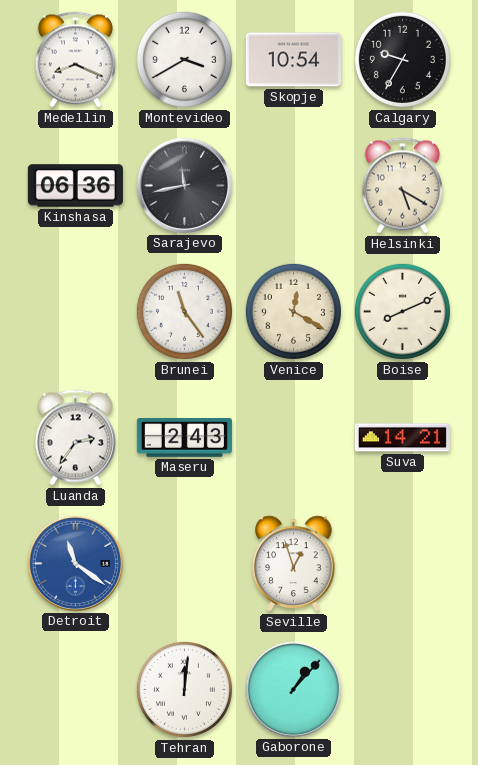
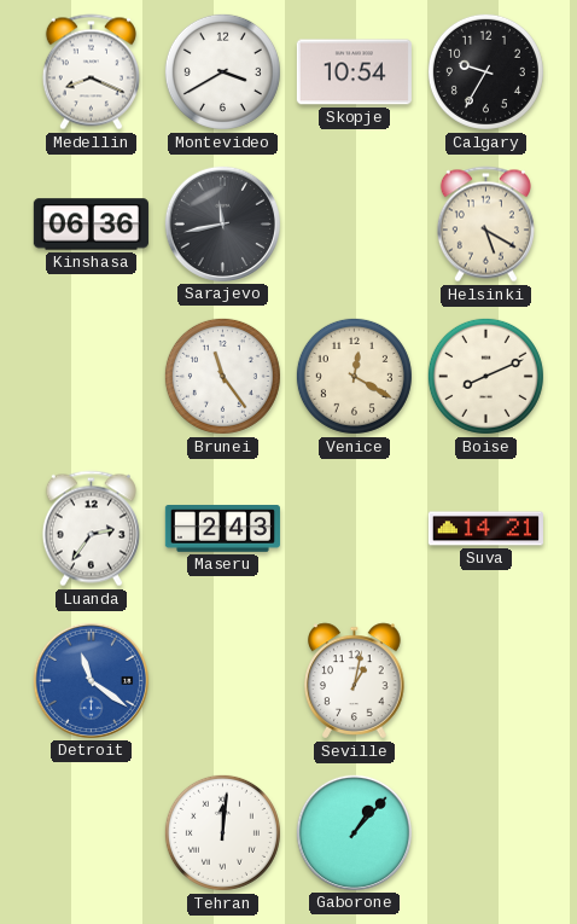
Seville: 12:57 -> 1:02 (355, 681)
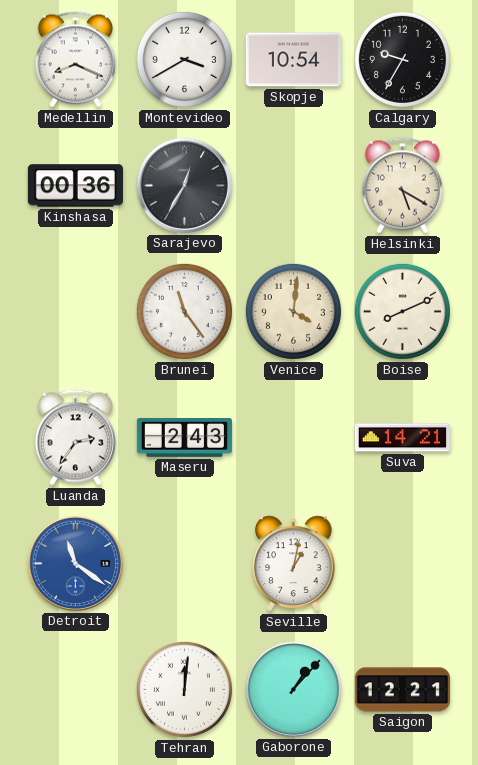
Kinshasa: 06:36 -> 00:36 (75, 186)
Sarajevo: 11:43 -> 12:35 (184, 185)
Venice: 12:20 -> 4:01 (293, 311)
Saigon: none -> 12:21 (402, 690)
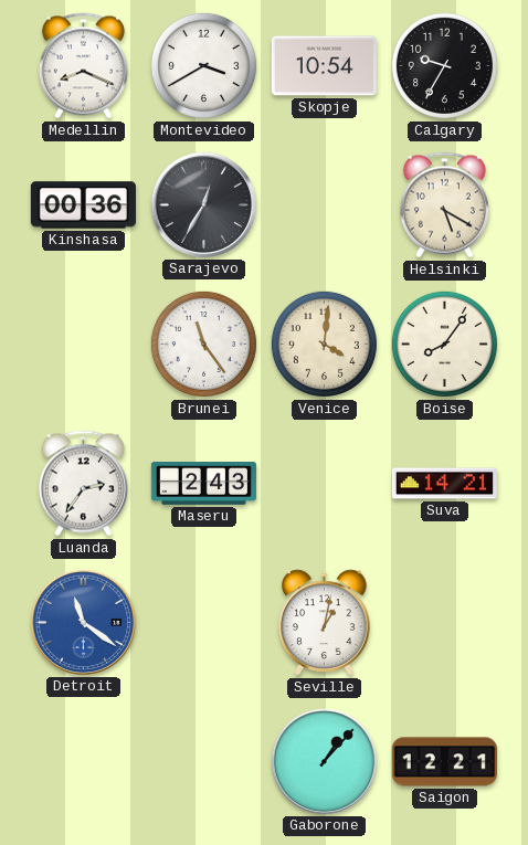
Boise: 8:11 -> 8:06 (444, 344)
Tehran: 12:01 -> none (184, 689)
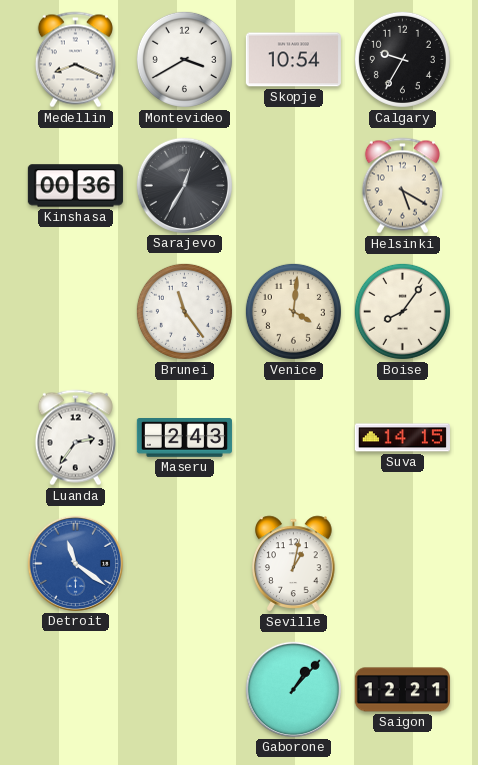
Suva: 14:21 -> 14:15 (402, 438)
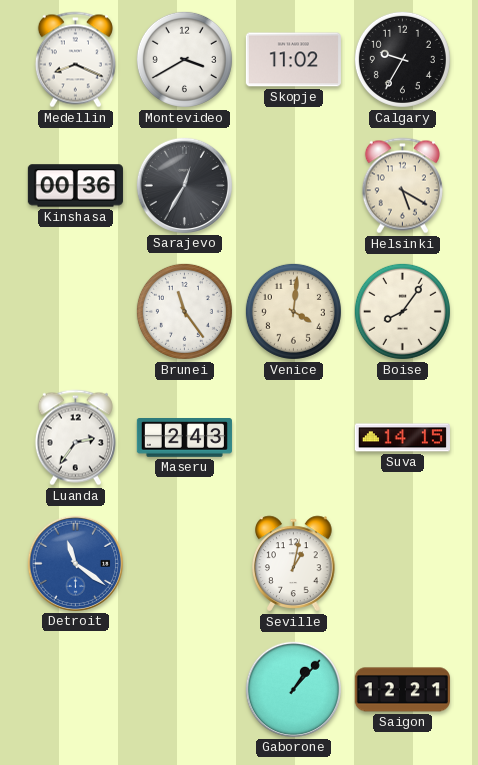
Skopje: 10:54 -> 11:02 (293, 60)
